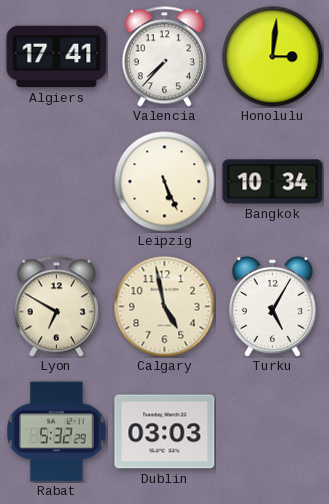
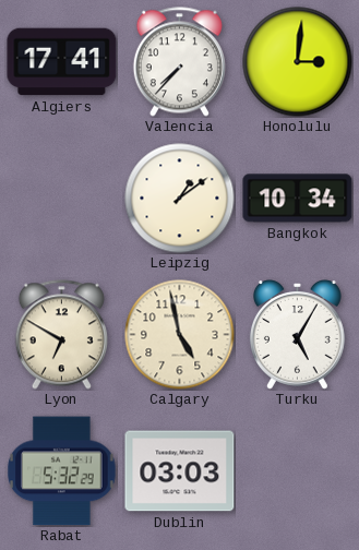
Leipzig: 5:26 -> 1:09 (180, 199)
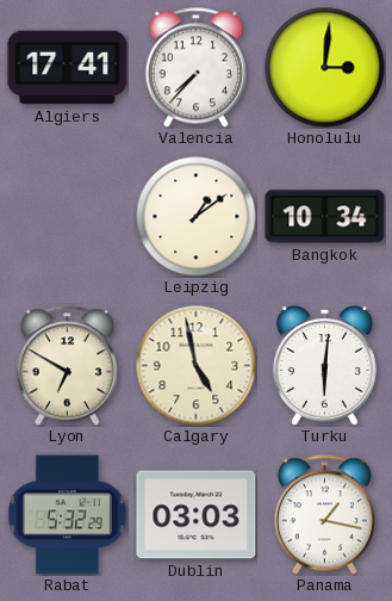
Turku: 5:05 -> 6:01 (324, 366)
Panama: none -> 1:17 (324, 515)
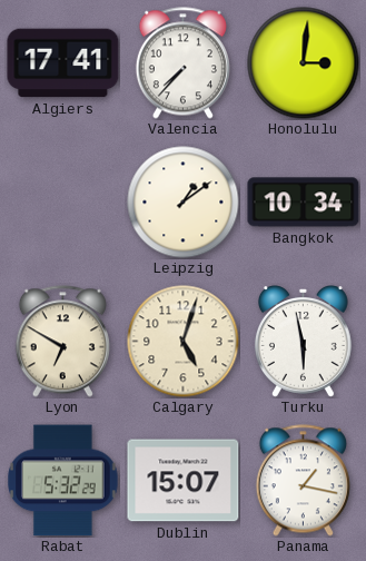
Calgary: 4:58 -> 5:03 (184, 342)
Turku: 6:01 -> 5:58 (303, 342)
Dublin: 03:03 -> 15:07 (184, 481)
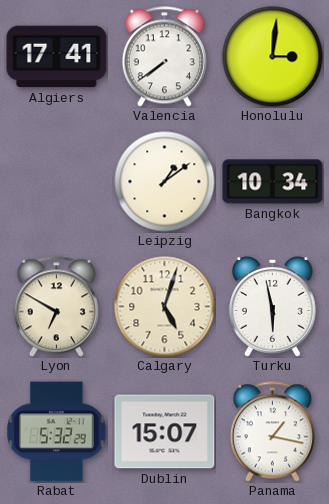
Valencia: 7:37 -> 7:39 (164, 57)
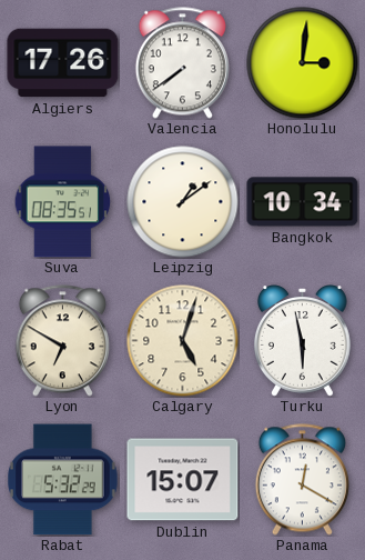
Algiers: 17:41 -> 17:26 (63, 63)
Suva: none -> 08:35 (63, 202)
Panama: 1:17 -> 12:20 (302, 480)
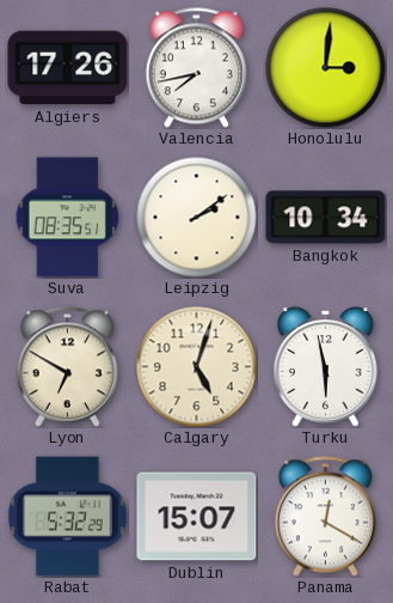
Valencia: 7:39 -> 7:43 (196, 68)
Leipzig: 1:09 -> 2:09 (197, 218)
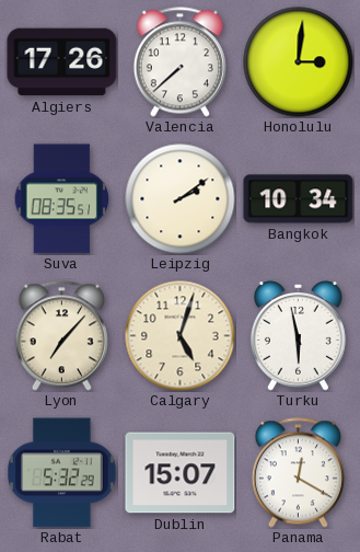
Valencia: 7:43 -> 7:38 (179, 62)
Lyon: 6:50 -> 7:07 (61, 336)
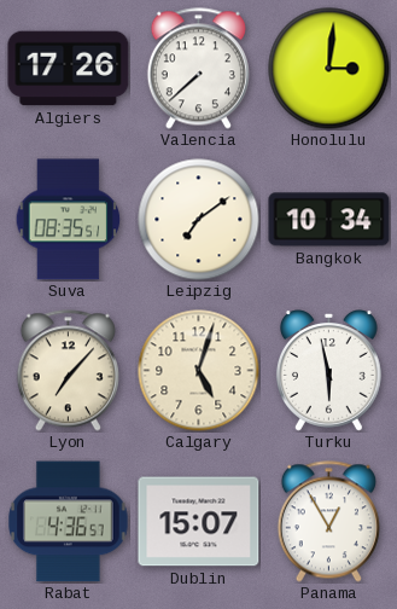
Leipzig: 2:09 -> 7:09 (199, 220)
Rabat: 5:32 -> 4:36 (69, 522)
Panama: 12:20 -> 12:55 (328, 522)
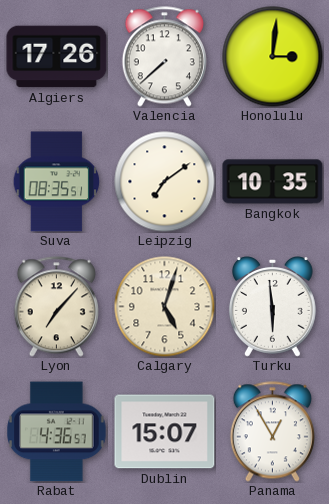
Bangkok: 10:34 -> 10:35 (273, 182)
Turku: 5:58 -> 5:59 (272, 307)
